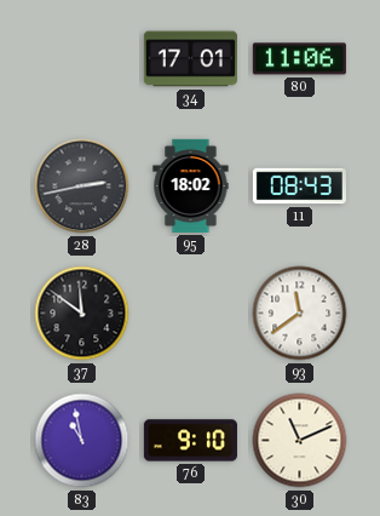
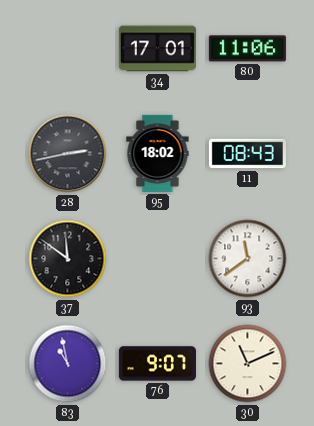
76: 9:10 -> 9:07 (157, 364)
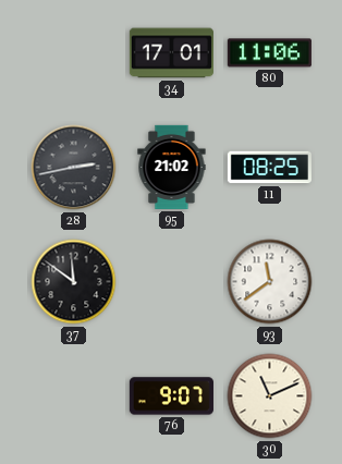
95: 18:02 -> 21:02 (172, 167)
11: 08:43 -> 08:25 (269, 168)
83: 10:58 -> none (68, 364)
